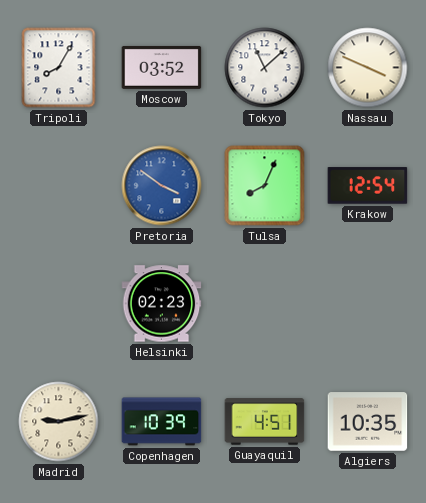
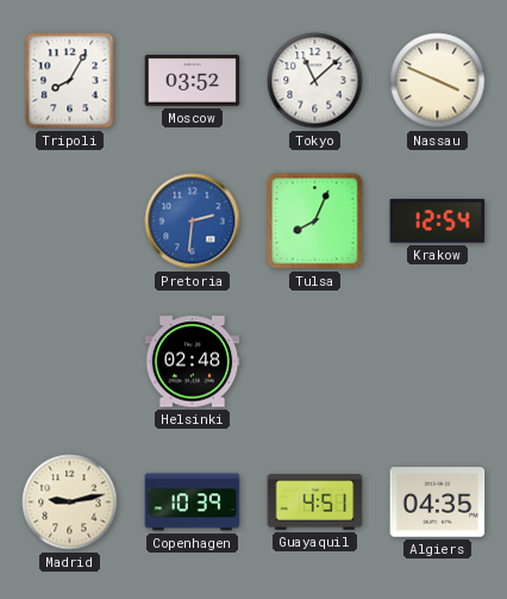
Pretoria: 3:51 -> 2:31 (193, 221)
Helsinki: 02:23 -> 02:48 (193, 362)
Algiers: 10:35 -> 04:35 (438, 503)
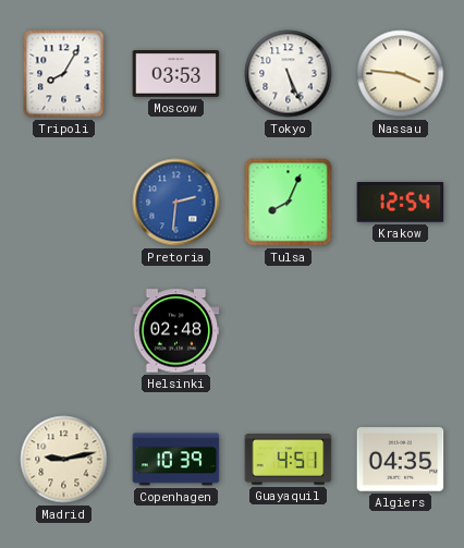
Moscow: 03:52 -> 03:53 (176, 73)
Tokyo: 11:08 -> 5:26 (289, 74)
Nassau: 3:49 -> 3:46 (401, 74)
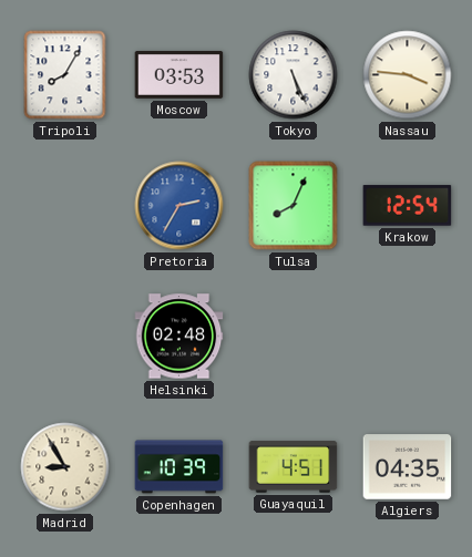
Pretoria: 2:31 -> 2:35 (179, 206)
Madrid: 9:13 -> 8:55 (65, 467)
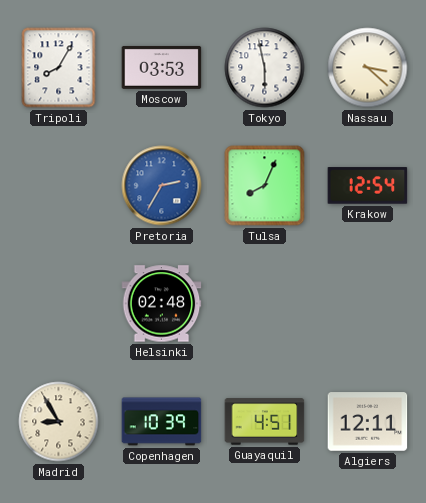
Tokyo: 5:26 -> 5:58 (265, 68)
Nassau: 3:46 -> 3:22 (368, 68)
Algiers: 04:35 -> 12:11 (368, 422)
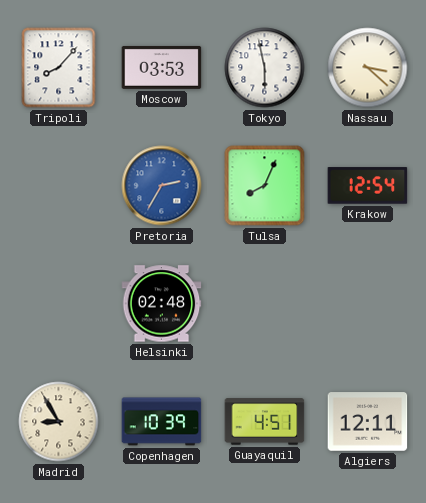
Tripoli: 8:05 -> 8:07 (59, 68)
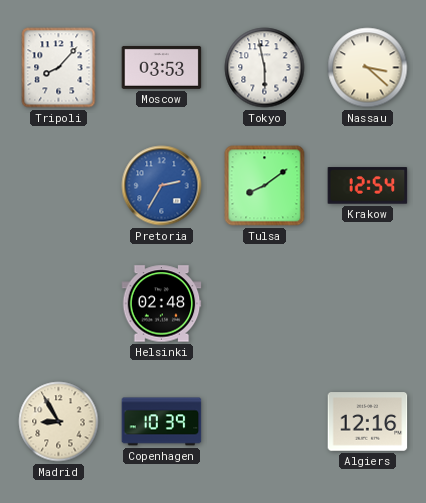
Tulsa: 8:04 -> 8:09 (265, 186)
Guayaquil: 4:51 -> none (265, 422)
Algiers: 12:11 -> 12:16 (368, 422)
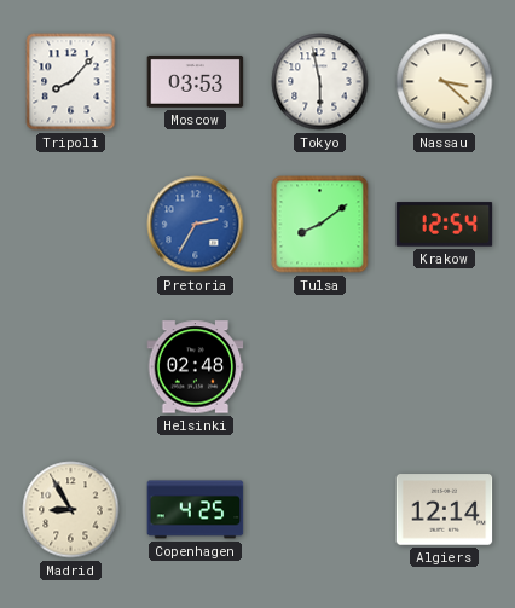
Copenhagen: 10:39 -> 4:25 (196, 510)
Algiers: 12:16 -> 12:14 (445, 510)
